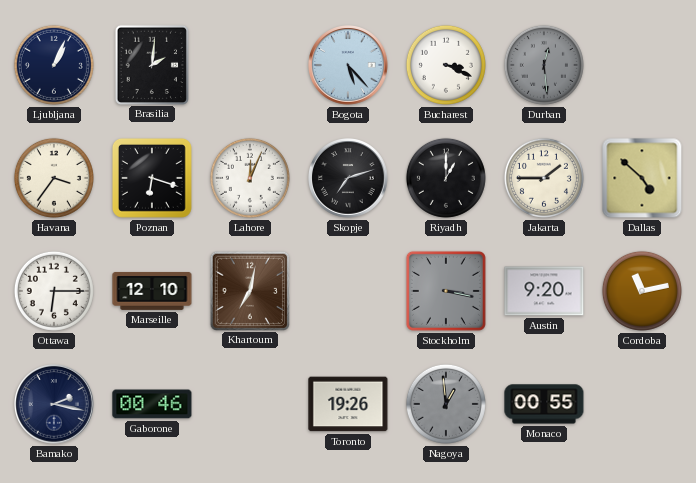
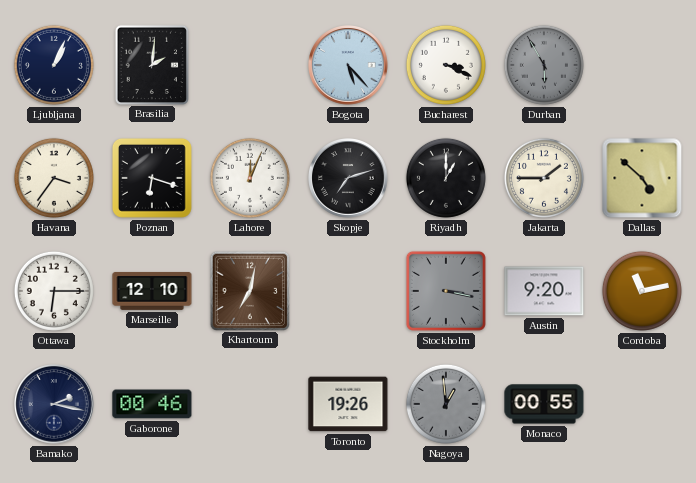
Durban: 12:29 -> 5:55 (544, 65)
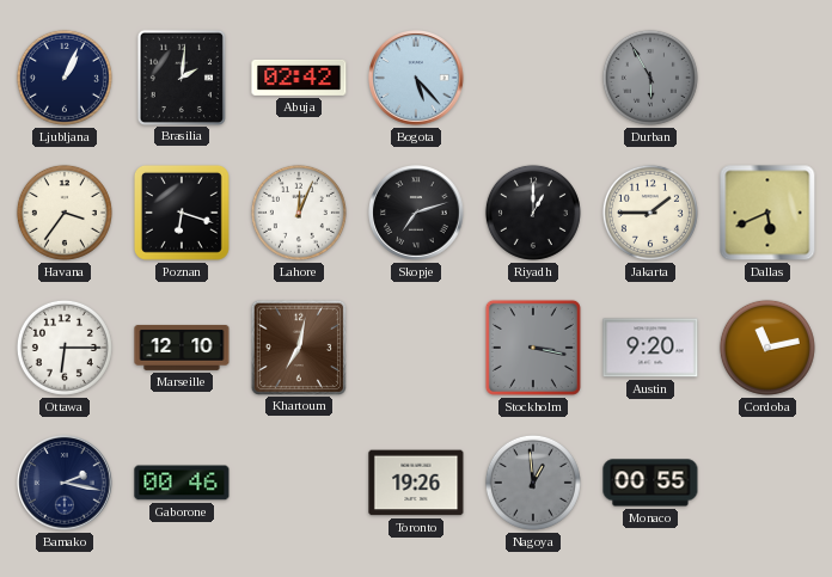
Abuja: none -> 02:42 (299, 78)
Bucharest: 3:19 -> none (446, 65)
Dallas: 4:52 -> 5:41 (767, 213)
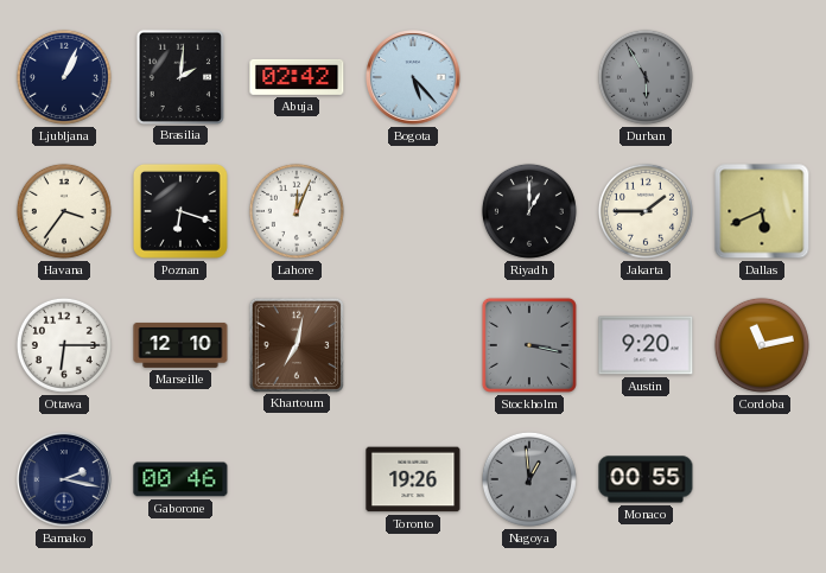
Skopje: 7:12 -> none (417, 213)
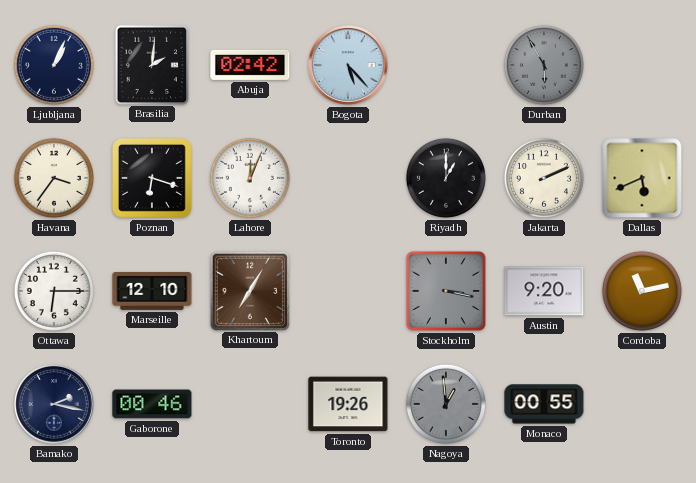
Jakarta: 1:45 -> 2:11 (544, 178)
Khartoum: 7:02 -> 7:05 (249, 290)
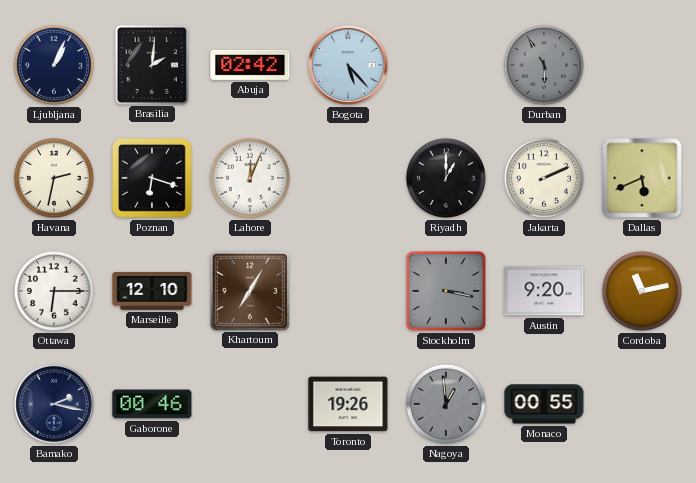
Havana: 3:36 -> 2:32 (54, 178)
